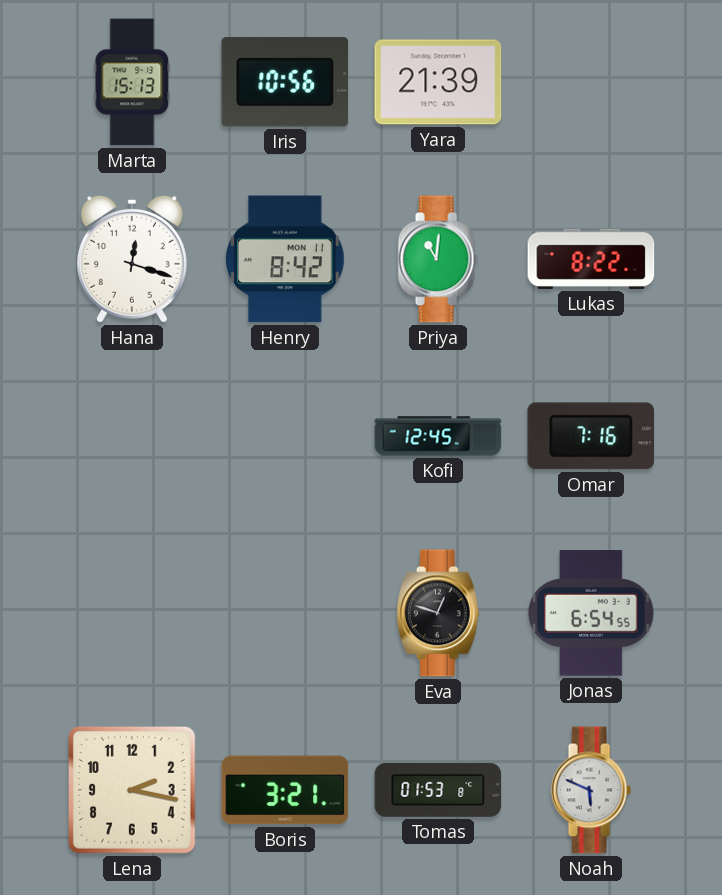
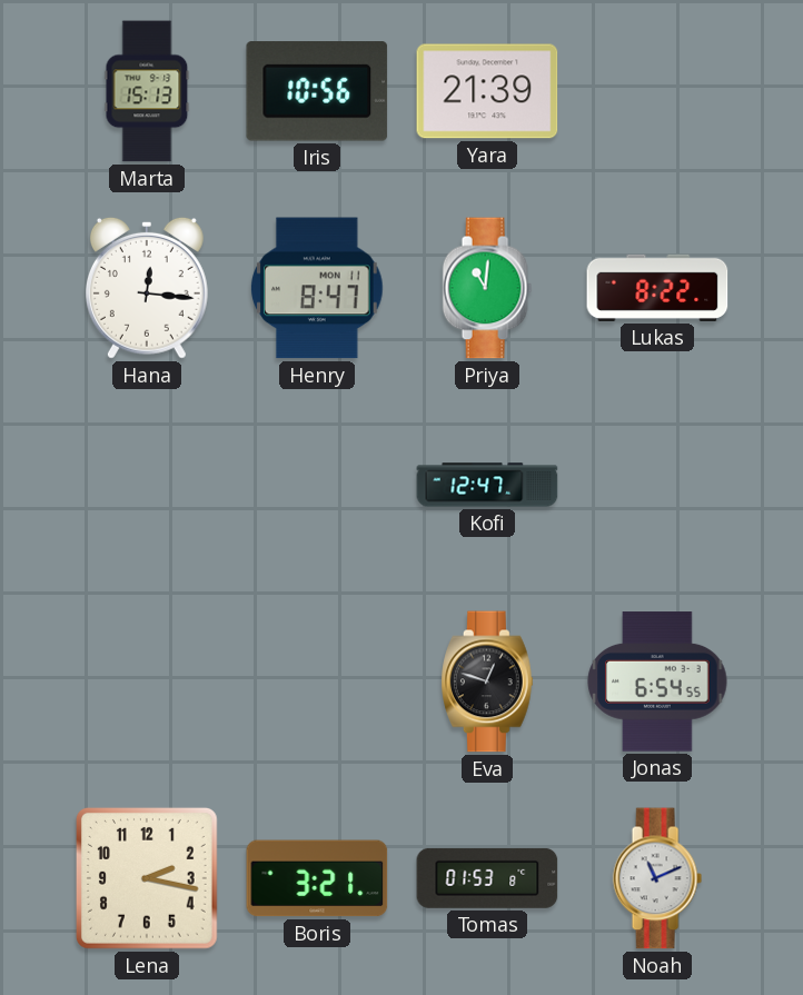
Hana: 12:18 -> 12:16 (147, 288)
Henry: 8:42 -> 8:47 (318, 288)
Kofi: 12:45 -> 12:47 (487, 485)
Omar: 7:16 -> none (591, 436)
Noah: 5:49 -> 11:11 (657, 878)
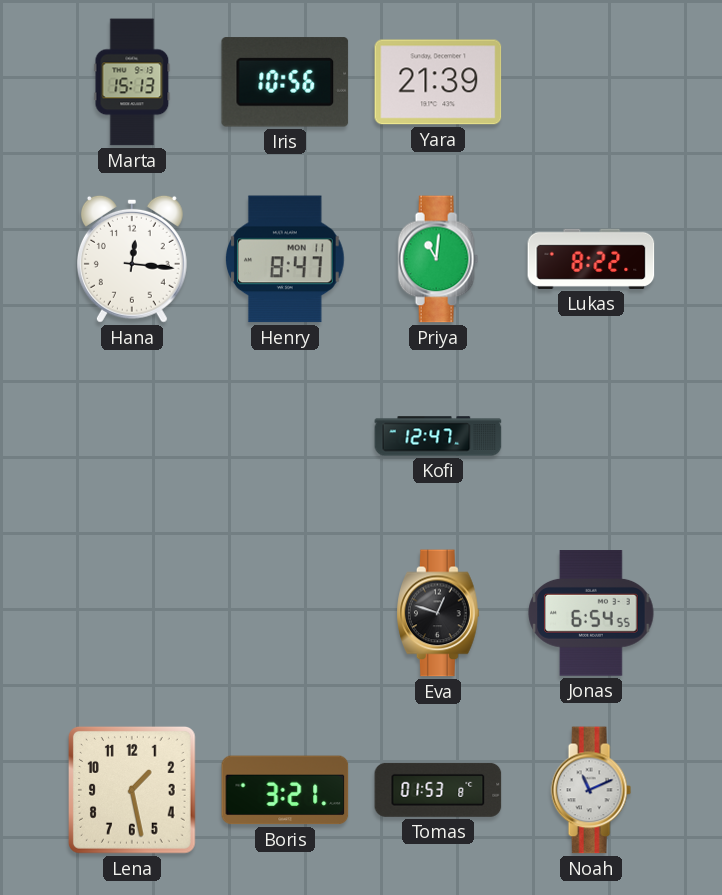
Lena: 2:17 -> 1:28 (132, 790)
